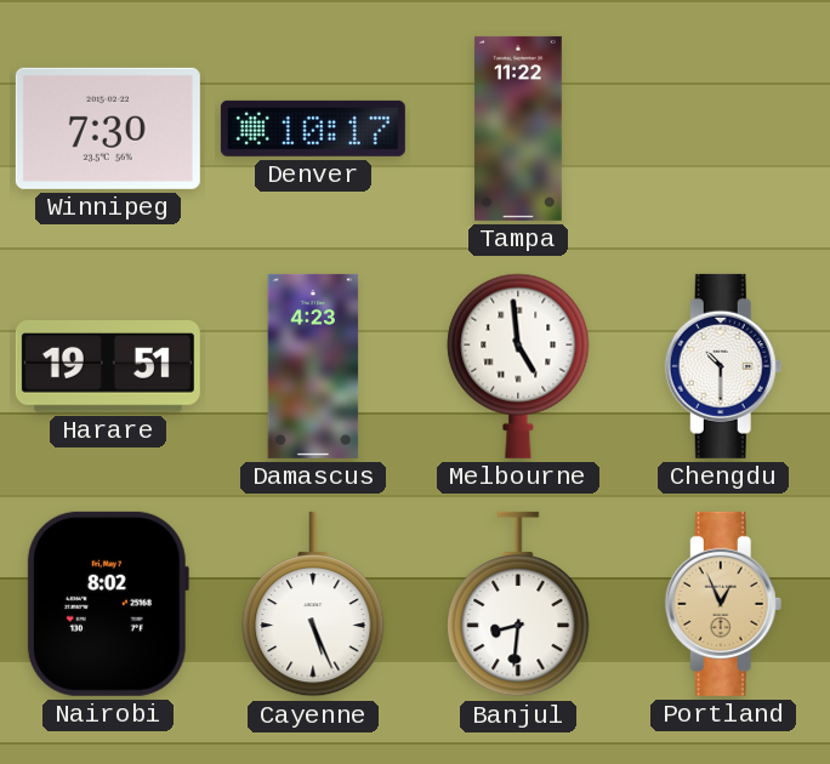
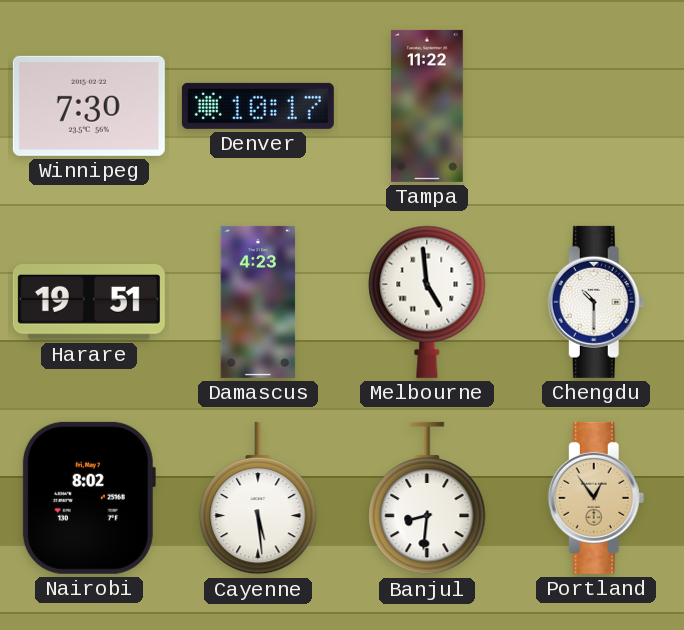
Cayenne: 5:26 -> 5:29 (258, 498)
Portland: 12:56 -> 12:54 (596, 498)
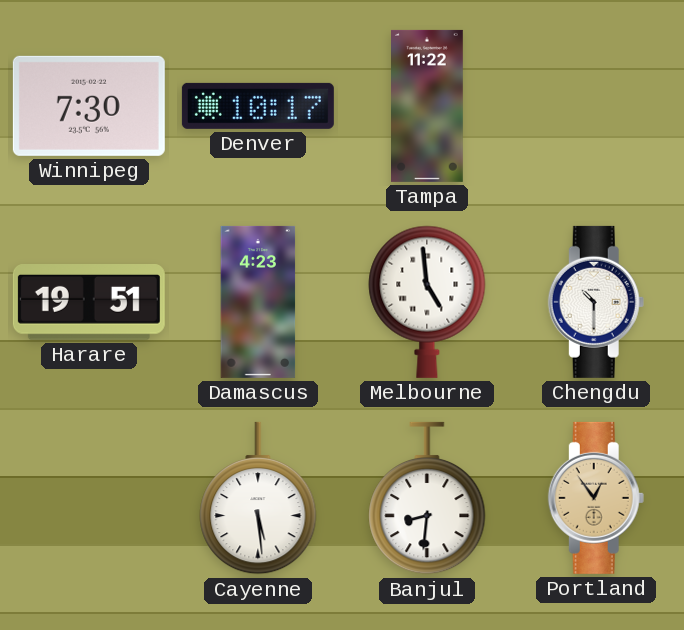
Nairobi: 8:02 -> none (89, 498)
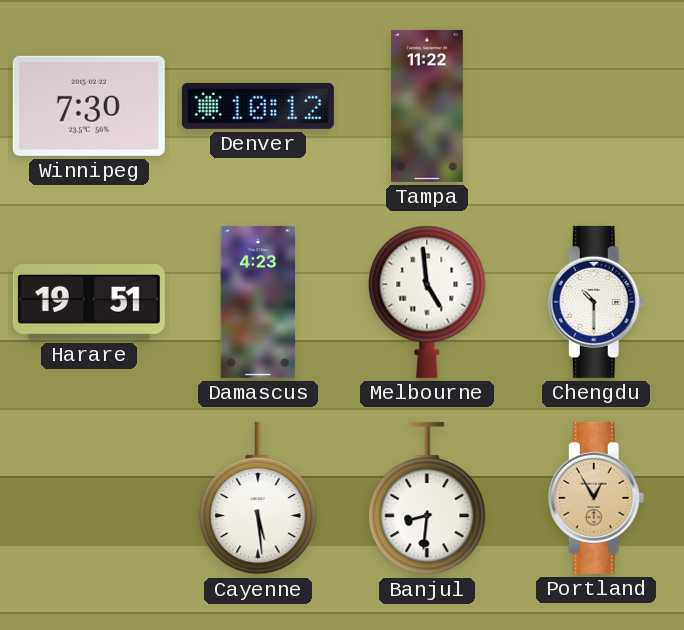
Denver: 10:17 -> 10:12 (258, 106)
Portland: 12:54 -> 12:55 (596, 498)
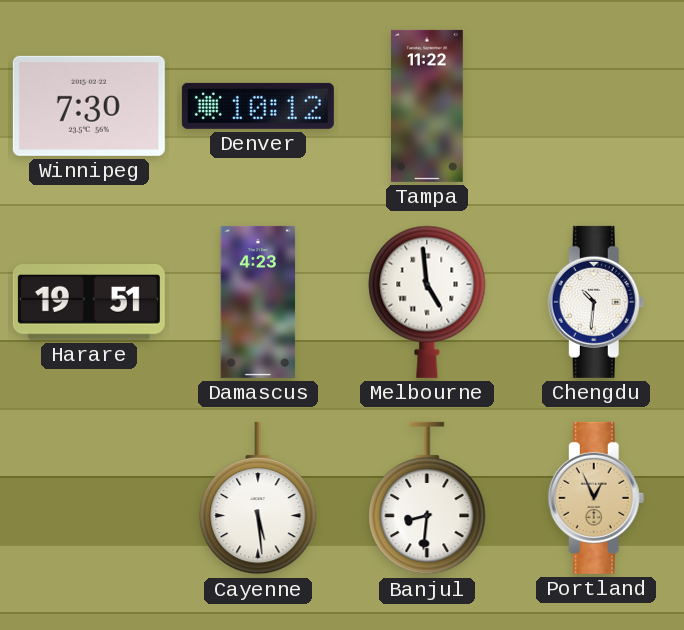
Chengdu: 10:30 -> 10:31 (596, 302)
Portland: 12:55 -> 12:56 (596, 498)
